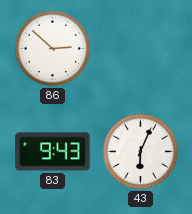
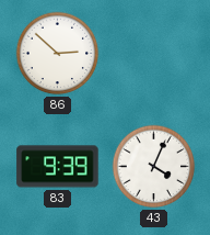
83: 9:43 -> 9:39 (58, 167)
43: 6:04 -> 4:04 (154, 167)
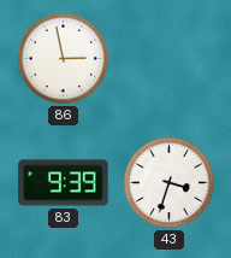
86: 2:52 -> 2:58 (64, 59)
43: 4:04 -> 3:33 (170, 183)
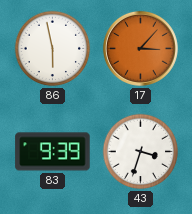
86: 2:58 -> 5:58 (53, 49)
17: none -> 3:07 (140, 48)
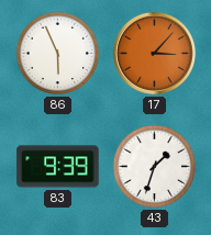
86: 5:58 -> 5:56 (58, 54)
43: 3:33 -> 1:33 (155, 167)
